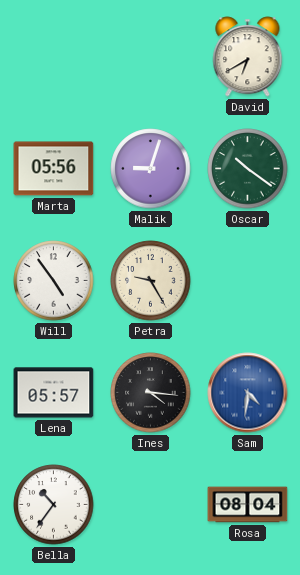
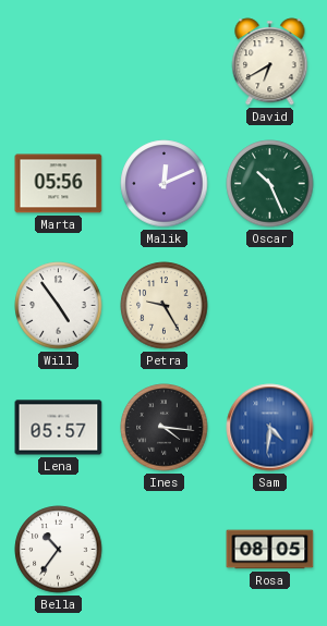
Malik: 9:03 -> 12:11 (165, 184)
Oscar: 10:21 -> 10:26 (270, 184)
Rosa: 08:04 -> 08:05 (270, 550)
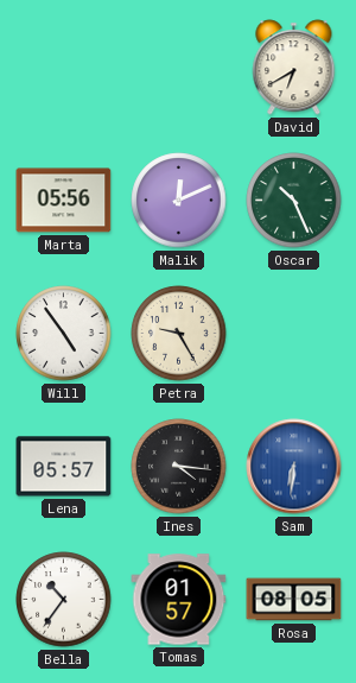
Sam: 4:31 -> 6:31 (294, 467)
Tomas: none -> 01:57 (179, 600)
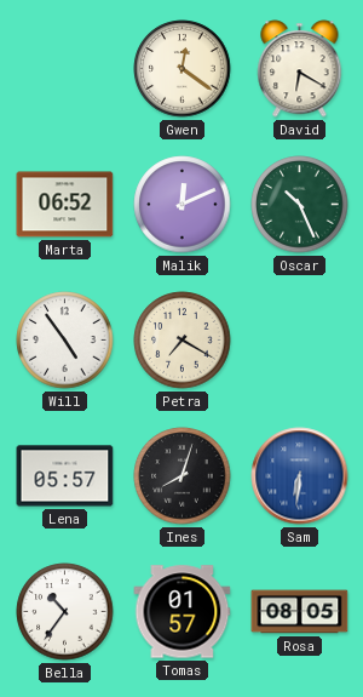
Gwen: none -> 12:21 (183, 69)
David: 6:40 -> 6:20 (300, 69)
Marta: 05:56 -> 06:52 (65, 205)
Petra: 9:25 -> 7:20 (183, 341)
Ines: 4:16 -> 8:03 (183, 476)
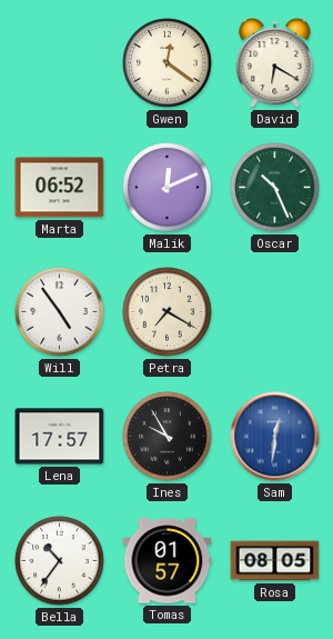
Lena: 05:57 -> 17:57 (60, 437)
Ines: 8:03 -> 9:55 (168, 437)
Sam: 6:31 -> 12:31 (275, 437)
